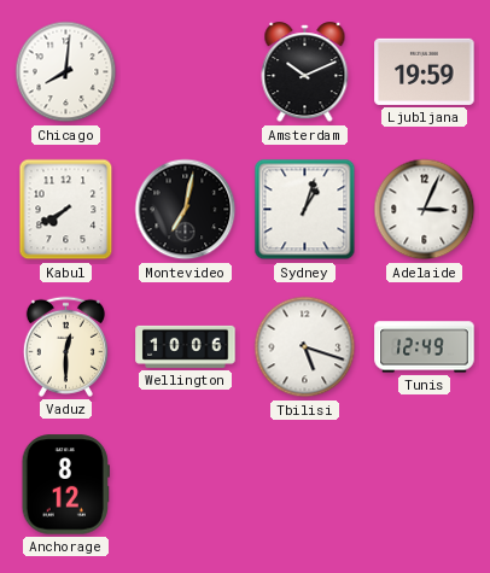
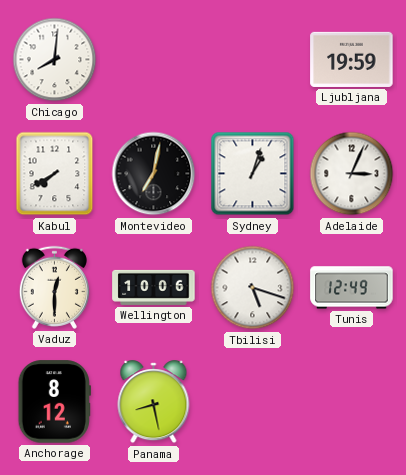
Amsterdam: 10:11 -> none (305, 72)
Panama: none -> 8:28 (154, 402)
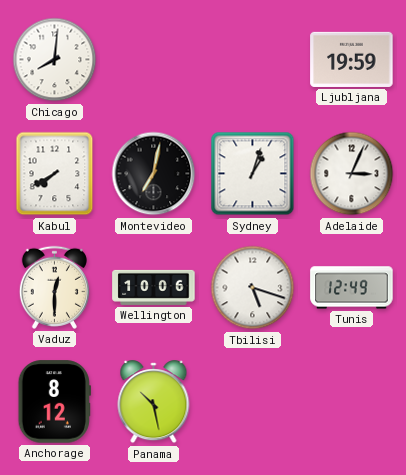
Panama: 8:28 -> 10:28 (154, 402)
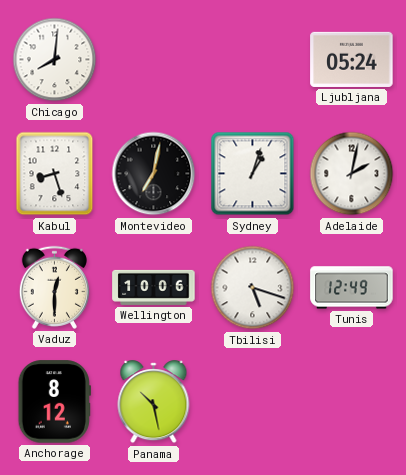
Ljubljana: 19:59 -> 05:24 (352, 59)
Kabul: 7:40 -> 8:27 (55, 174)
Adelaide: 3:04 -> 2:02 (352, 174)
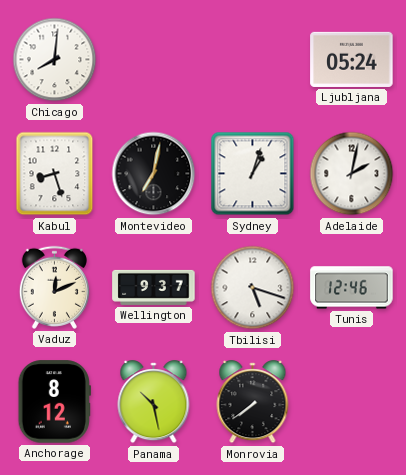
Vaduz: 12:30 -> 12:11 (54, 287)
Wellington: 10:06 -> 9:37 (154, 287)
Tunis: 12:49 -> 12:46 (352, 288)
Monrovia: none -> 7:39 (253, 402)
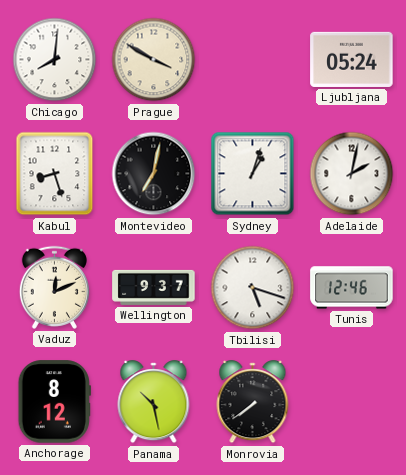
Prague: none -> 3:50 (154, 60)
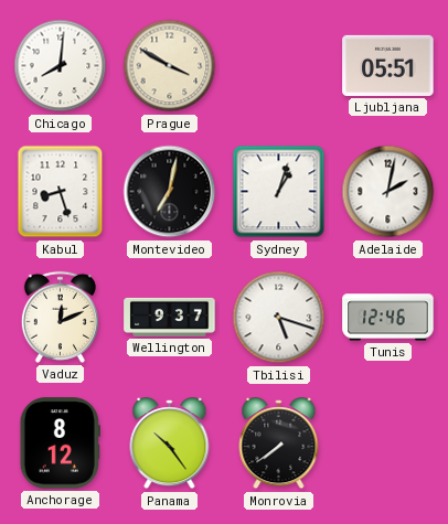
Ljubljana: 05:24 -> 05:51 (388, 65)
Panama: 10:28 -> 10:24 (170, 443)
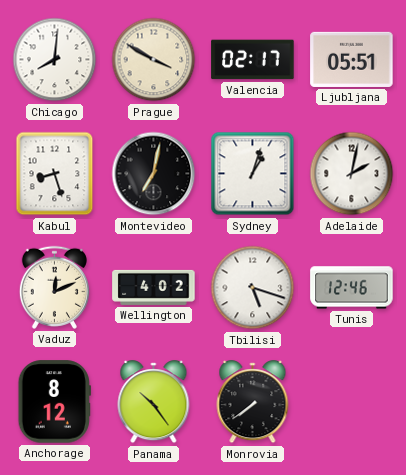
Valencia: none -> 02:17 (253, 60)
Wellington: 9:37 -> 4:02 (154, 287)
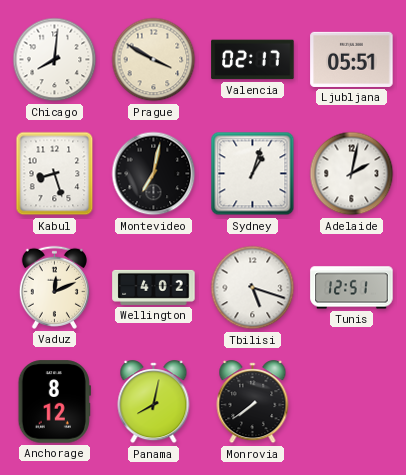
Tunis: 12:46 -> 12:51 (352, 288)
Panama: 10:24 -> 8:02 (154, 402)
